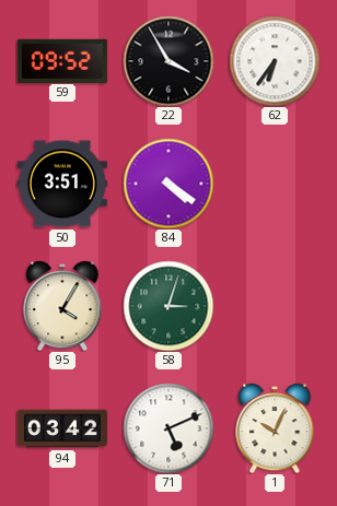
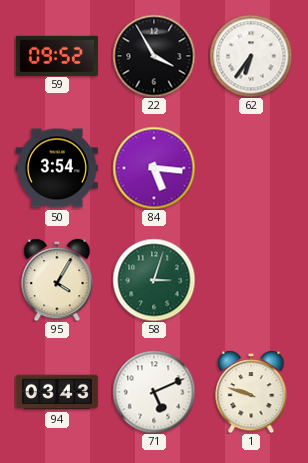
50: 3:51 -> 3:54 (57, 168)
84: 4:21 -> 5:16 (154, 168)
94: 03:42 -> 03:43 (57, 392)
1: 10:04 -> 9:48 (251, 392)
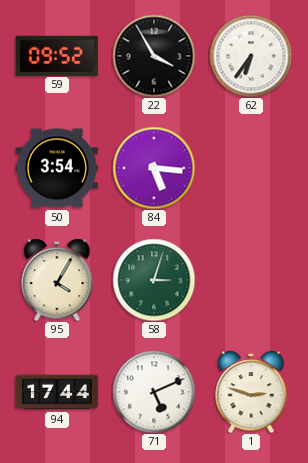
94: 03:43 -> 17:44 (57, 392)
1: 9:48 -> 2:48 (251, 392)
